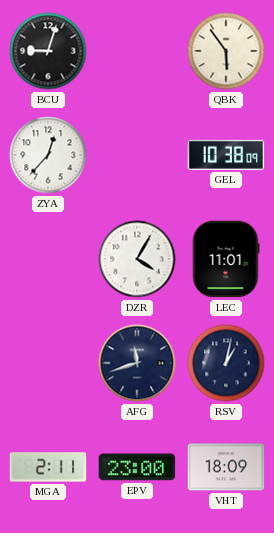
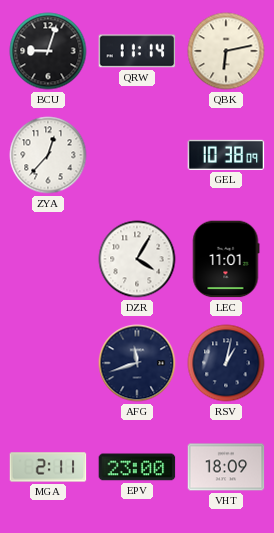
QRW: none -> 11:14 (137, 51)
QBK: 5:54 -> 6:13 (226, 51)
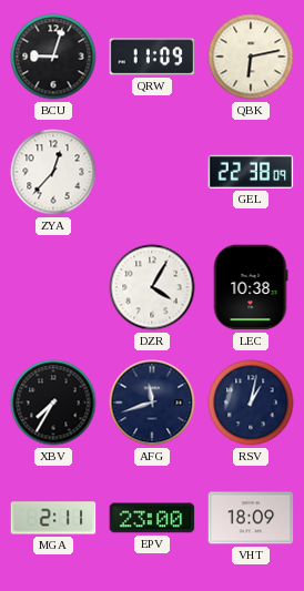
QRW: 11:14 -> 11:09 (152, 57)
GEL: 10:38 -> 22:38 (251, 172)
LEC: 11:01 -> 10:38 (251, 287)
XBV: none -> 7:35 (53, 403)
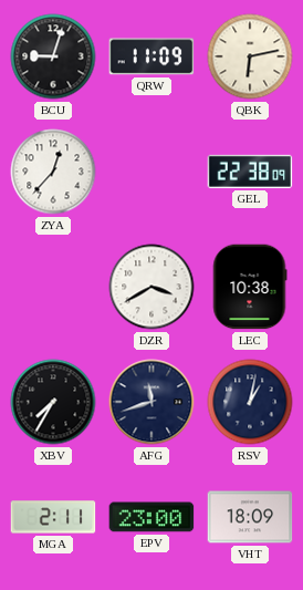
DZR: 4:05 -> 3:40 (151, 287)
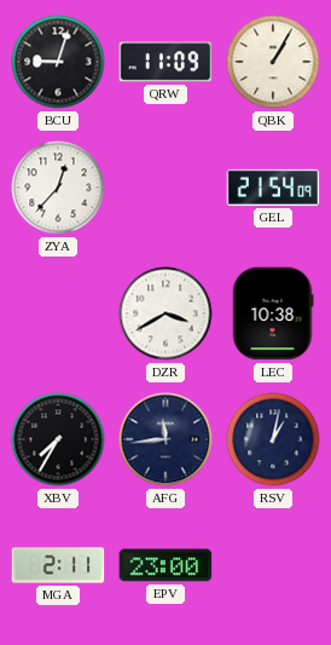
QBK: 6:13 -> 1:05 (273, 62)
GEL: 22:38 -> 21:54 (273, 188)
AFG: 11:42 -> 11:44 (165, 439)
VHT: 18:09 -> none (250, 517)
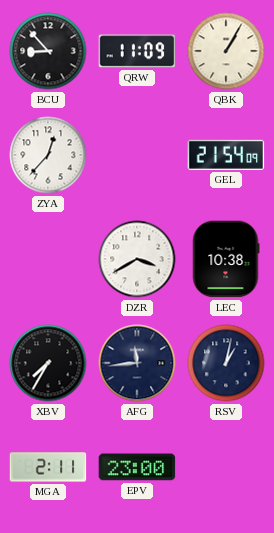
BCU: 9:03 -> 8:53 (48, 51)
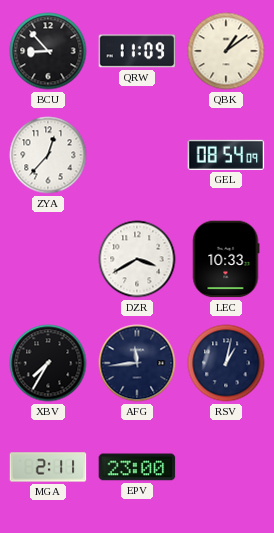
QBK: 1:05 -> 1:09 (226, 51)
GEL: 21:54 -> 08:54 (226, 155)
LEC: 10:38 -> 10:33 (226, 259)
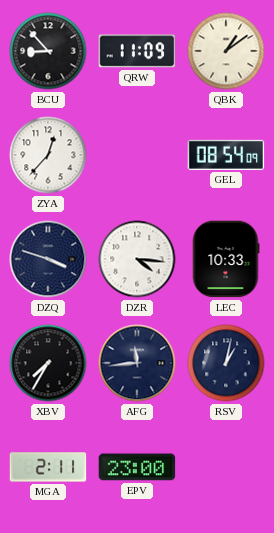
DZQ: none -> 3:48 (48, 259)
DZR: 3:40 -> 4:16 (137, 259)
